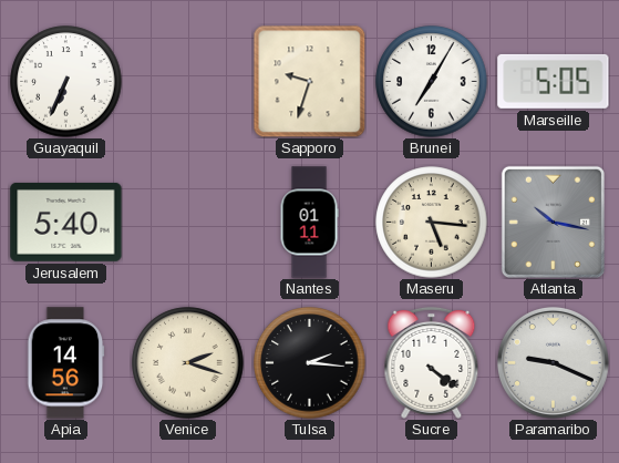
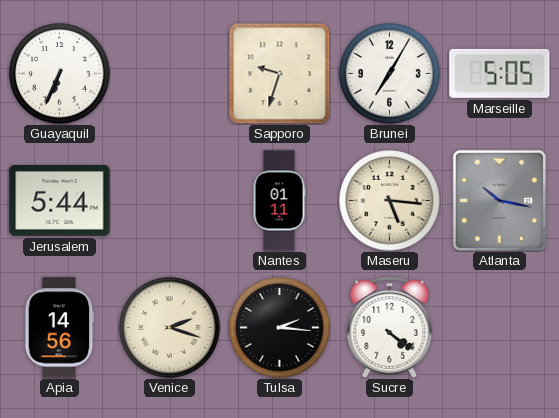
Jerusalem: 5:40 -> 5:44 (60, 200)
Paramaribo: 9:19 -> none (553, 362)
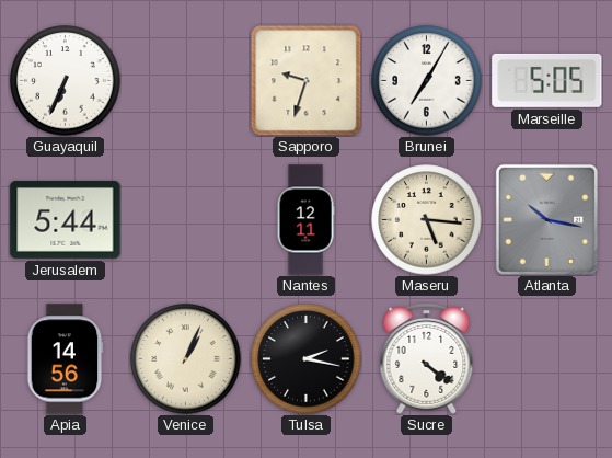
Nantes: 01:11 -> 12:11 (305, 220)
Venice: 2:18 -> 1:04 (186, 359)
Tulsa: 2:16 -> 2:17 (307, 359)
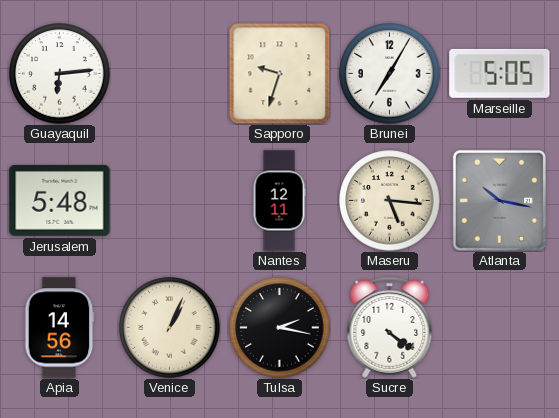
Guayaquil: 6:34 -> 6:14 (60, 74)
Jerusalem: 5:44 -> 5:48 (60, 200)
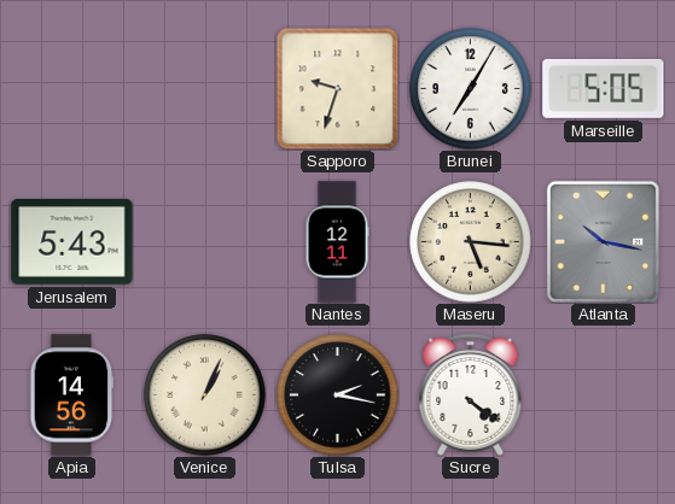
Guayaquil: 6:14 -> none (60, 74)
Jerusalem: 5:48 -> 5:43 (72, 241)
